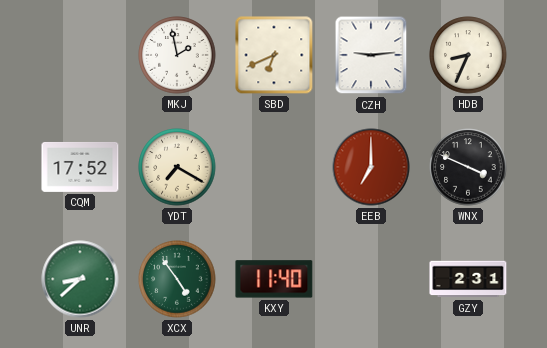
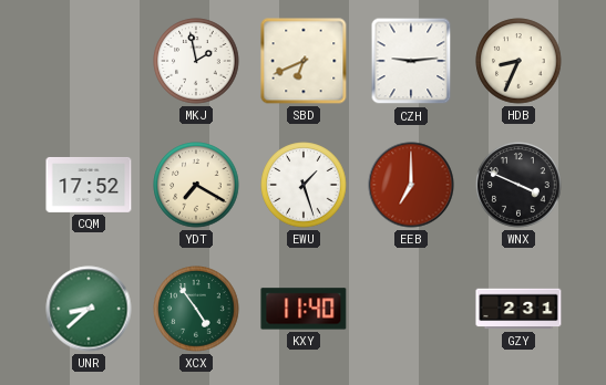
EWU: none -> 1:27 (304, 185)
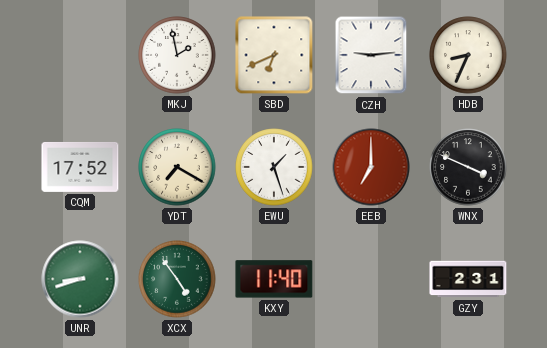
UNR: 8:38 -> 8:42 (80, 279)
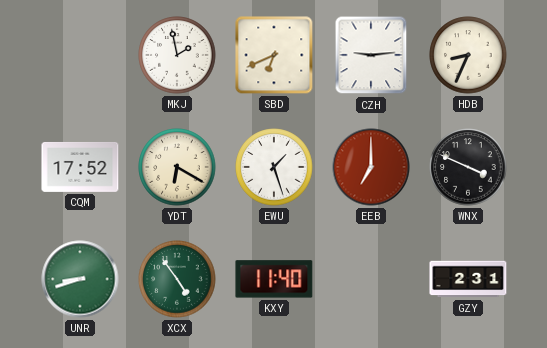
YDT: 7:20 -> 6:20 (177, 167)
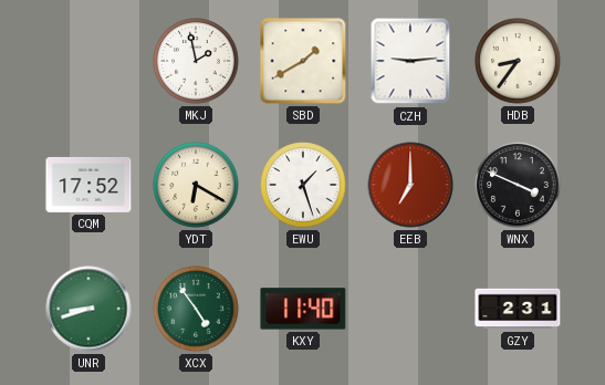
SBD: 6:41 -> 1:40 (303, 61)
HDB: 8:34 -> 8:36 (518, 61)
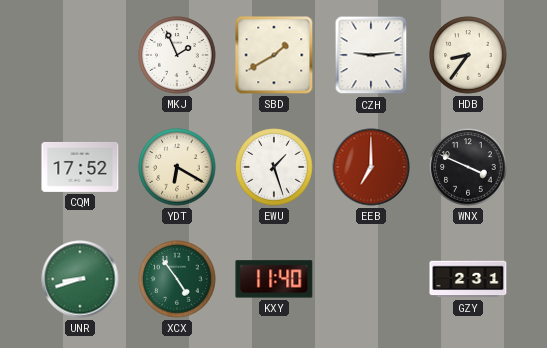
MKJ: 1:58 -> 1:56 (177, 55)
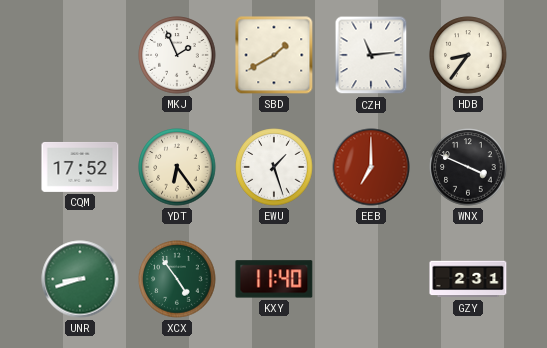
CZH: 9:14 -> 11:14 (371, 55)
YDT: 6:20 -> 6:24 (177, 167)
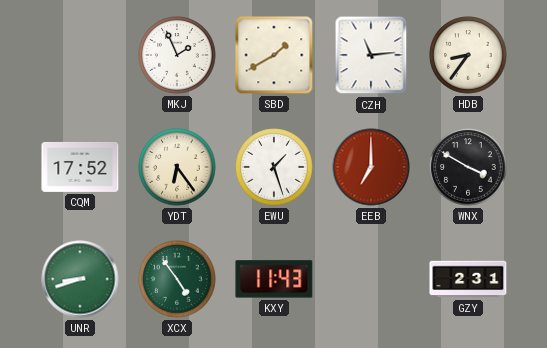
WNX: 3:49 -> 3:50 (468, 167)
KXY: 11:40 -> 11:43 (274, 279)
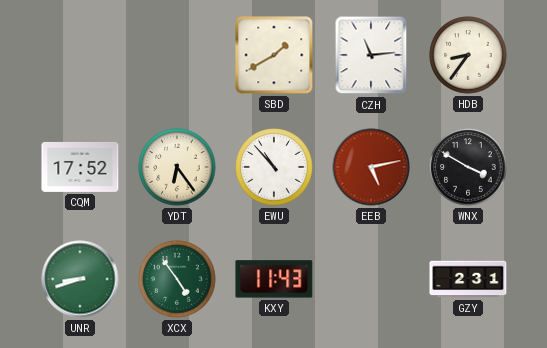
MKJ: 1:56 -> none (177, 55)
EWU: 1:27 -> 10:53 (274, 167)
EEB: 7:00 -> 5:13 (371, 167)
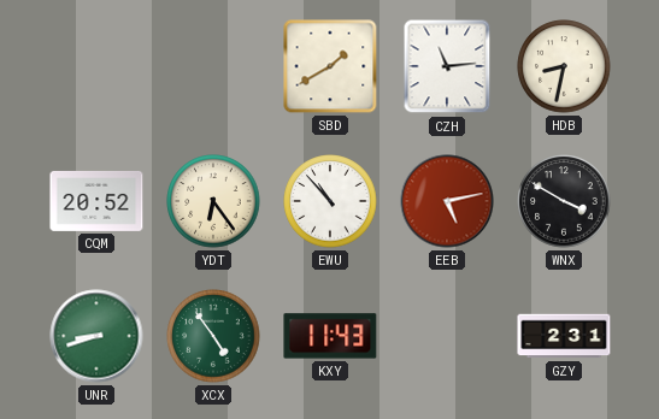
HDB: 8:36 -> 8:32 (564, 66)
CQM: 17:52 -> 20:52 (96, 201)
